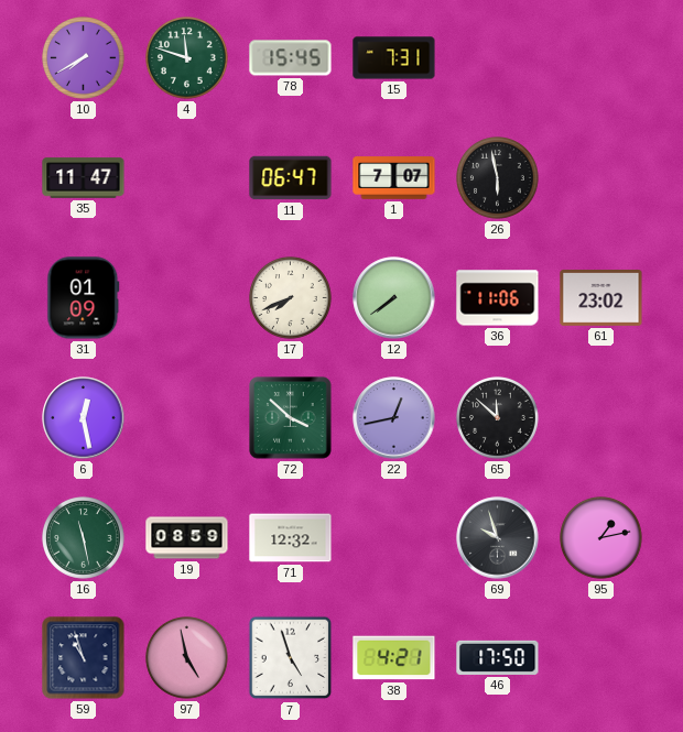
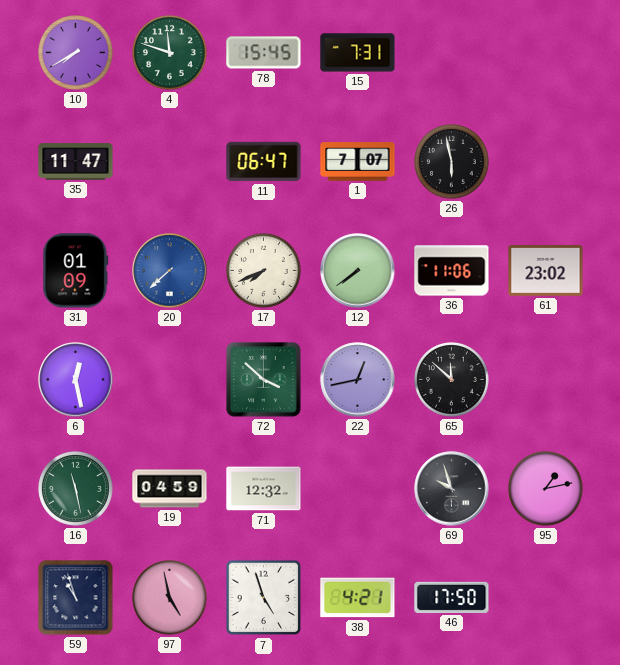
20: none -> 7:38 (170, 271)
19: 08:59 -> 04:59 (170, 489)
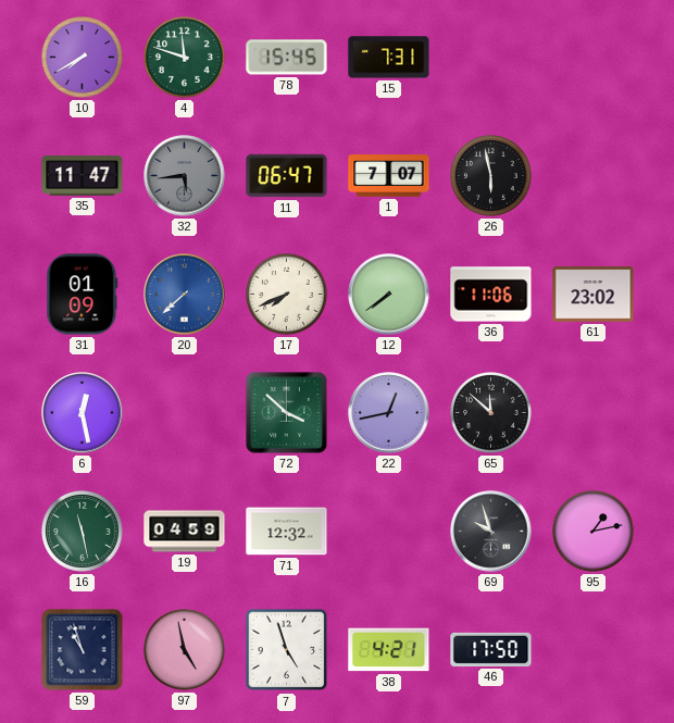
32: none -> 5:44 (185, 176)
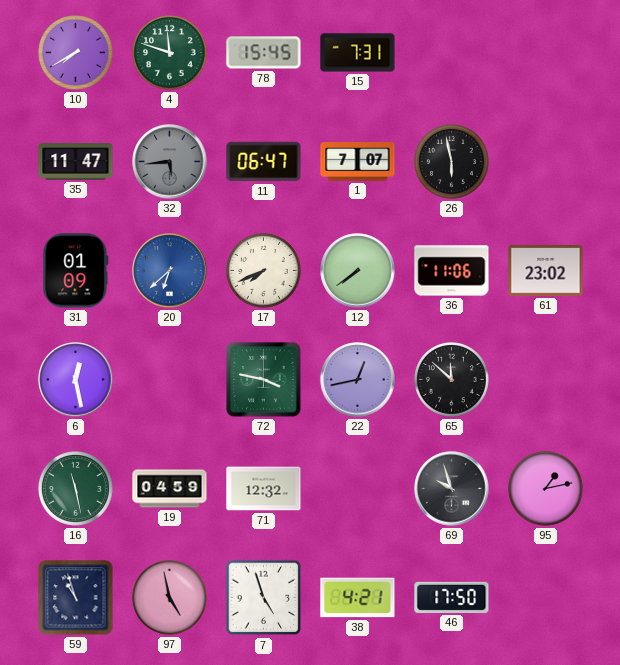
20: 7:38 -> 6:38 (170, 271)
72: 3:52 -> 3:47 (264, 380)
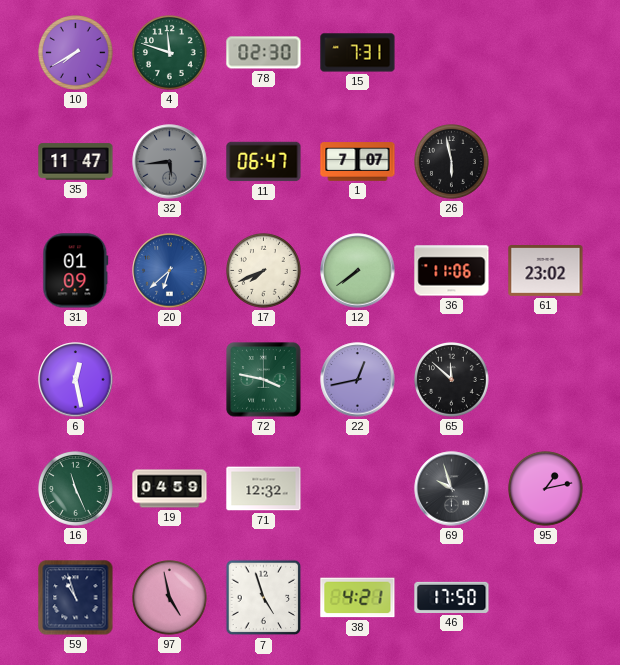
78: 15:45 -> 02:30 (264, 53)
16: 11:28 -> 11:26 (76, 489)
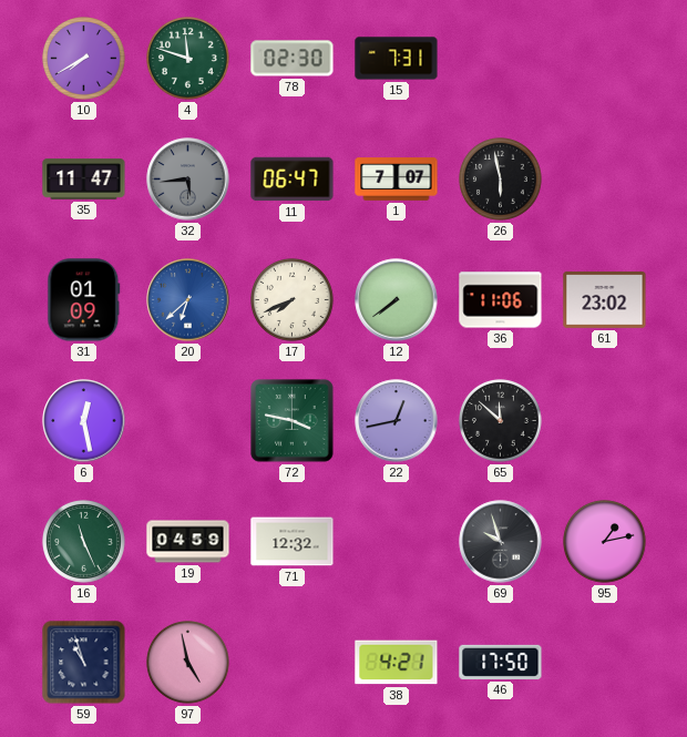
7: 4:57 -> none (264, 598)
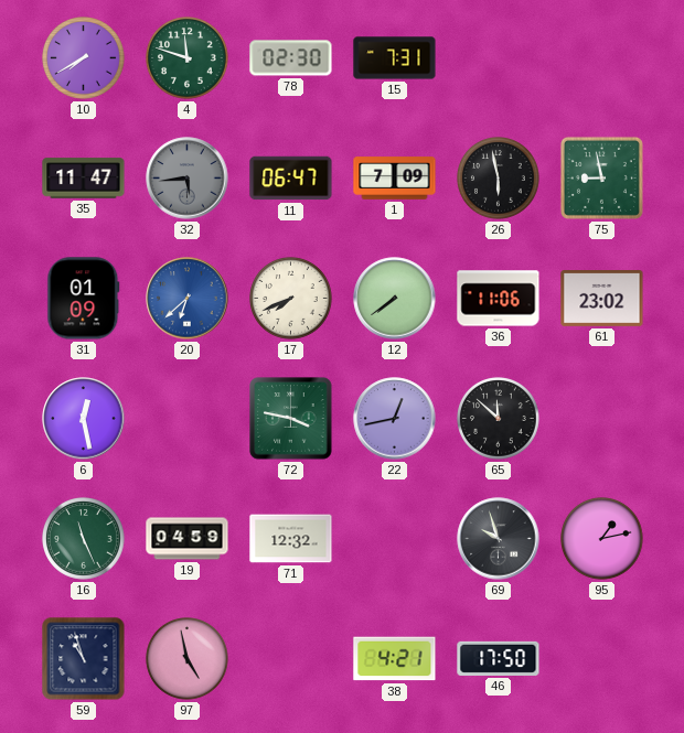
1: 7:07 -> 7:09 (395, 179)
75: none -> 8:58 (601, 177)
